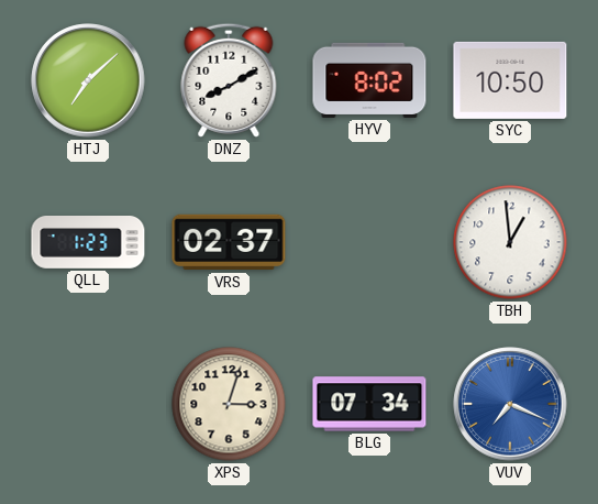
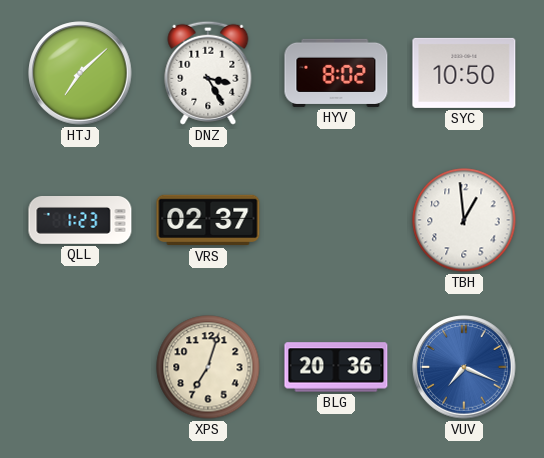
DNZ: 8:10 -> 3:25 (208, 73)
XPS: 3:03 -> 7:03 (208, 367)
BLG: 07:34 -> 20:36 (336, 367)
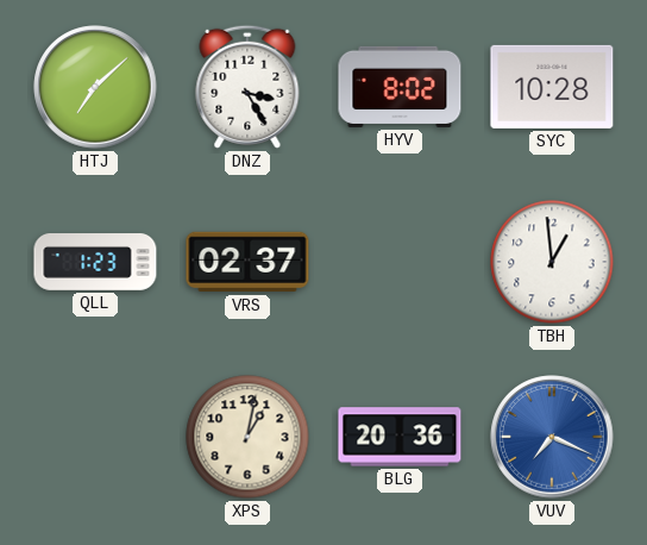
SYC: 10:50 -> 10:28 (552, 87)
XPS: 7:03 -> 1:02 (247, 437)
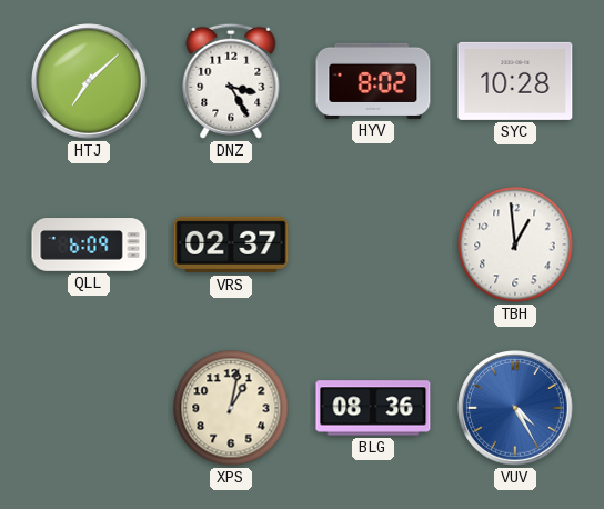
QLL: 1:23 -> 6:09 (89, 246)
BLG: 20:36 -> 08:36 (373, 408)
VUV: 7:19 -> 4:25 (515, 408)
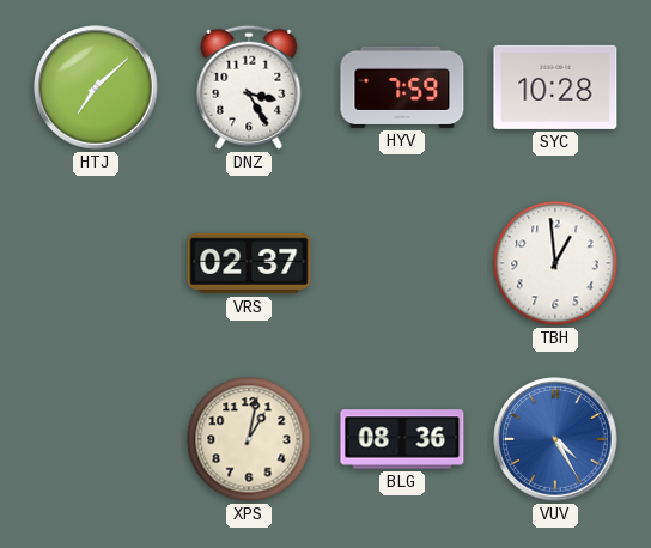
HYV: 8:02 -> 7:59 (402, 87)
QLL: 6:09 -> none (89, 246)
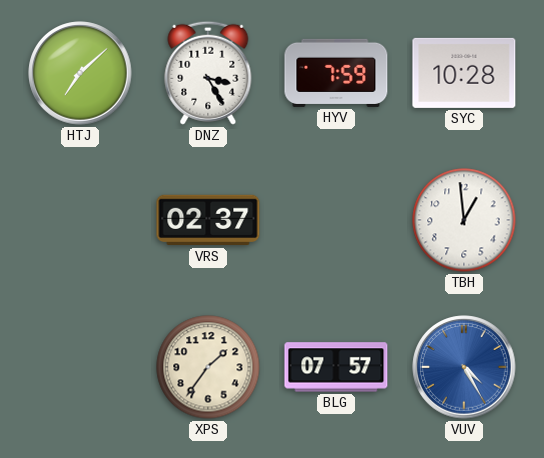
XPS: 1:02 -> 1:36 (208, 367)
BLG: 08:36 -> 07:57 (336, 367)
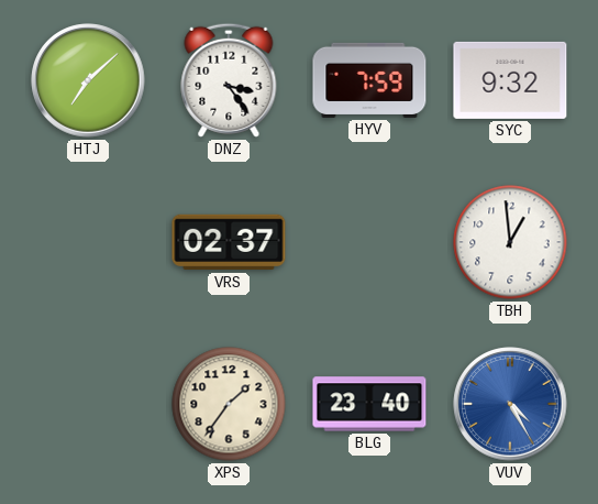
DNZ: 3:25 -> 3:24 (229, 80)
SYC: 10:28 -> 9:32 (510, 80)
BLG: 07:57 -> 23:40 (369, 404)
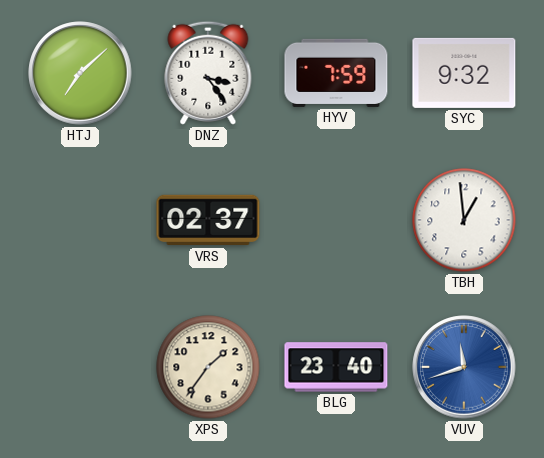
VUV: 4:25 -> 11:42 (464, 367)
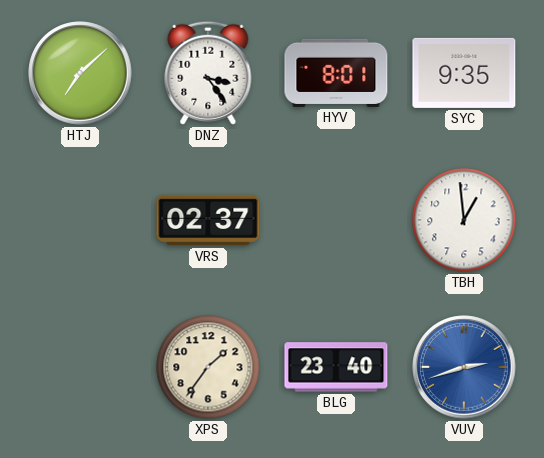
HYV: 7:59 -> 8:01 (336, 73)
SYC: 9:32 -> 9:35 (464, 73)
VUV: 11:42 -> 2:42 (464, 367)
